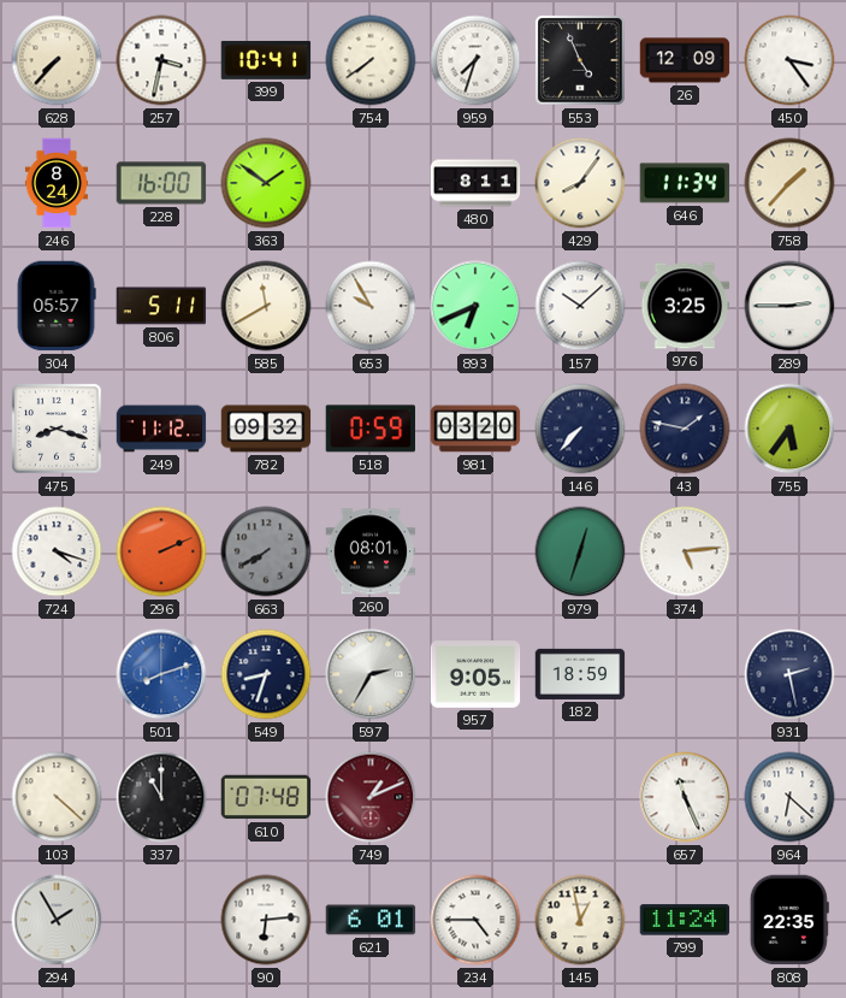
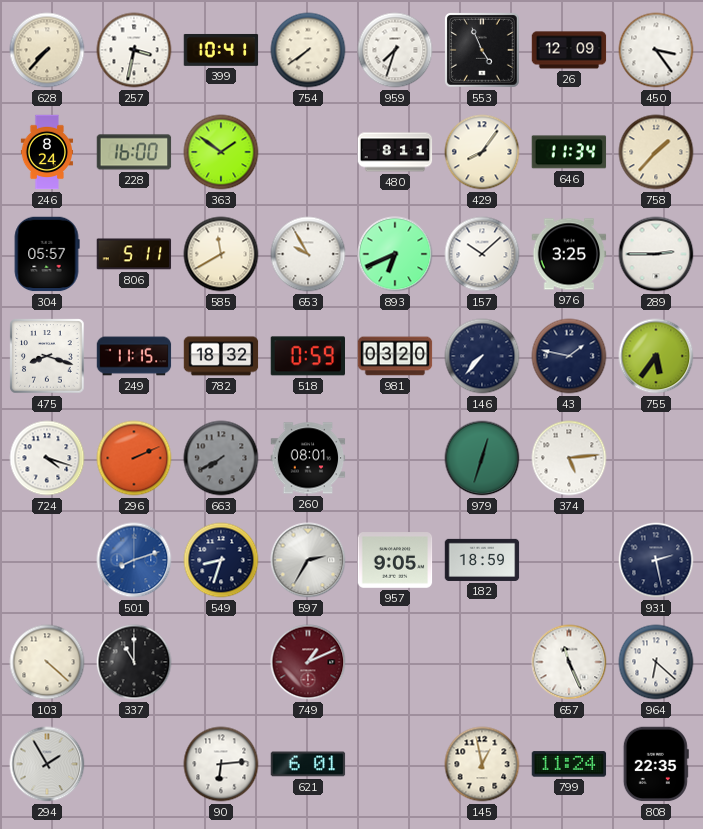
249: 11:12 -> 11:15 (134, 356)
782: 09:32 -> 18:32 (221, 356)
610: 07:48 -> none (266, 797)
234: 4:45 -> none (475, 920)
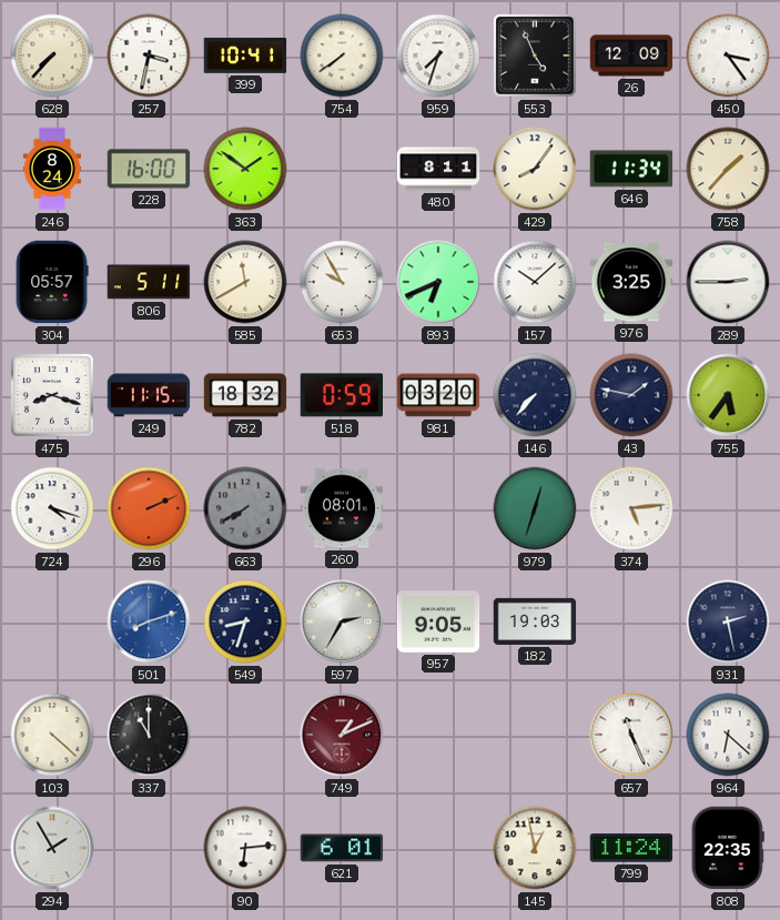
182: 18:59 -> 19:03 (535, 621)
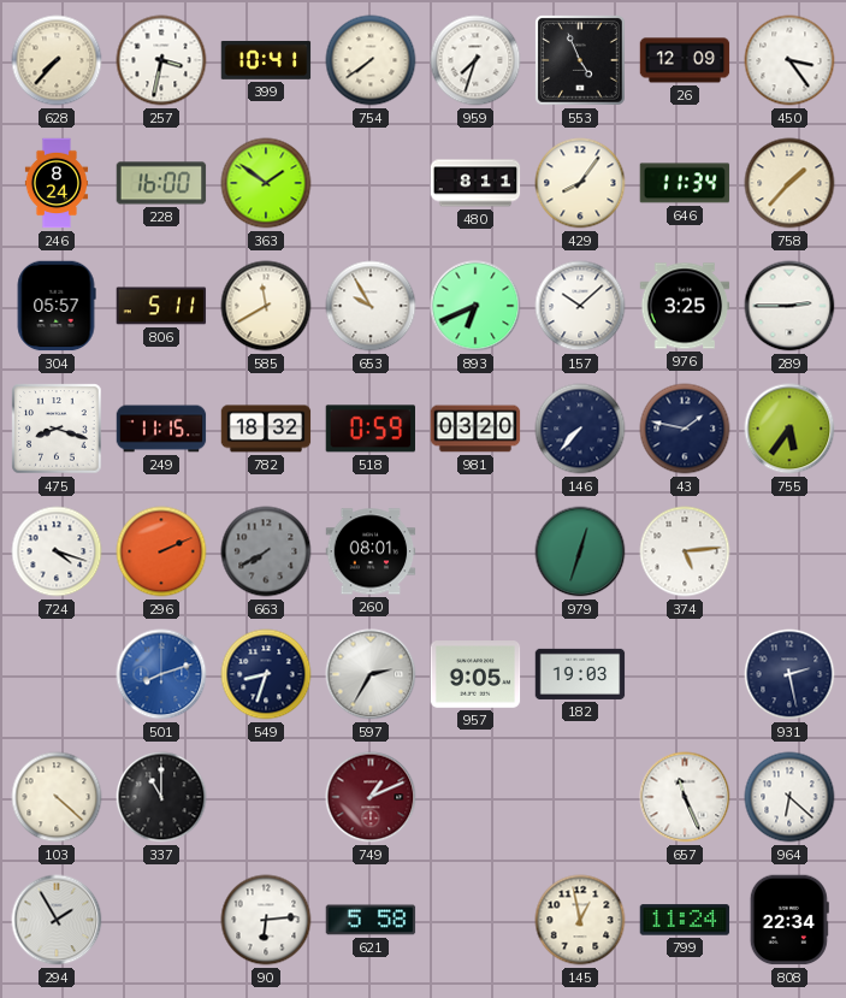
621: 6:01 -> 5:58 (371, 920)
808: 22:35 -> 22:34 (789, 920)
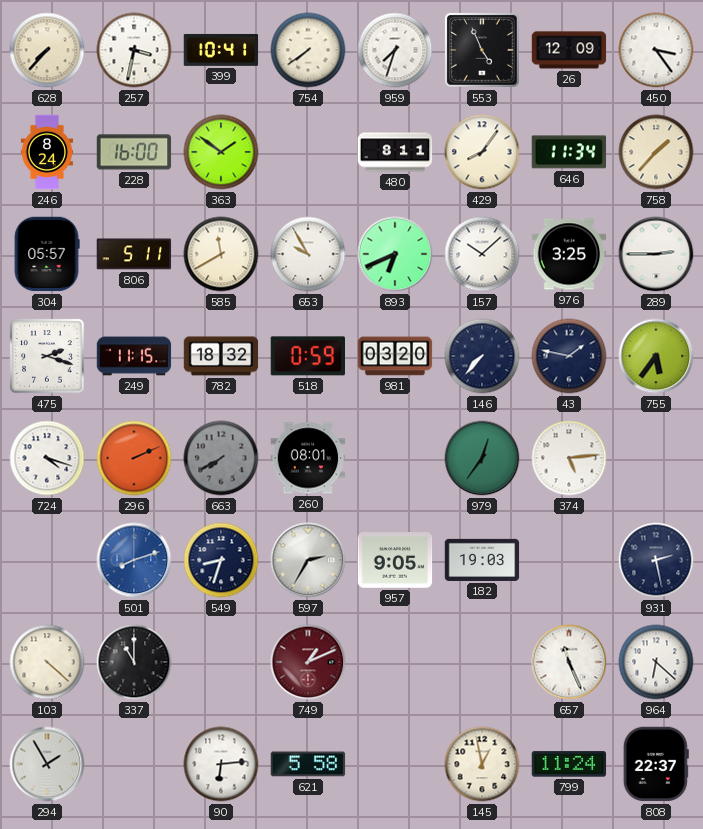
475: 8:18 -> 2:18 (47, 356)
979: 12:33 -> 12:36 (482, 458)
808: 22:34 -> 22:37 (656, 764)
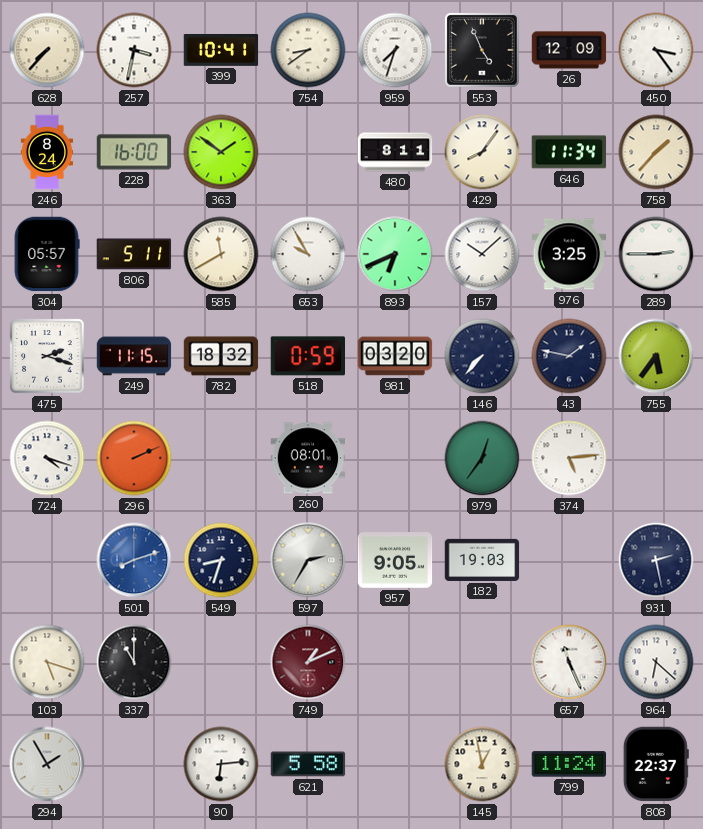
754: 7:39 -> 8:39 (308, 50)
663: 7:40 -> none (221, 458)
103: 4:22 -> 5:18 (47, 662)
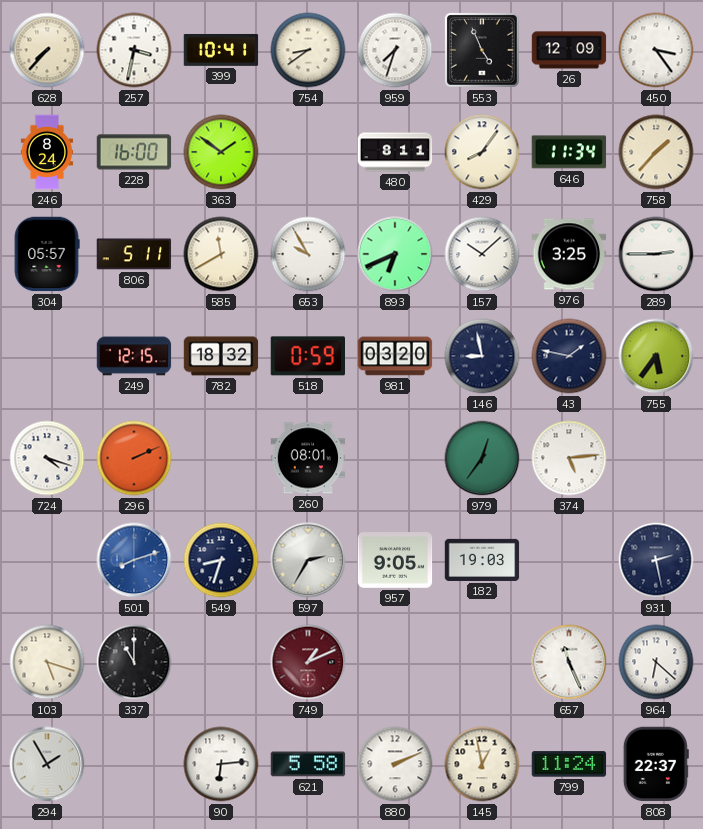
475: 2:18 -> none (47, 356)
249: 11:15 -> 12:15 (134, 356)
146: 7:37 -> 8:58 (482, 356)
880: none -> 2:11 (395, 764)
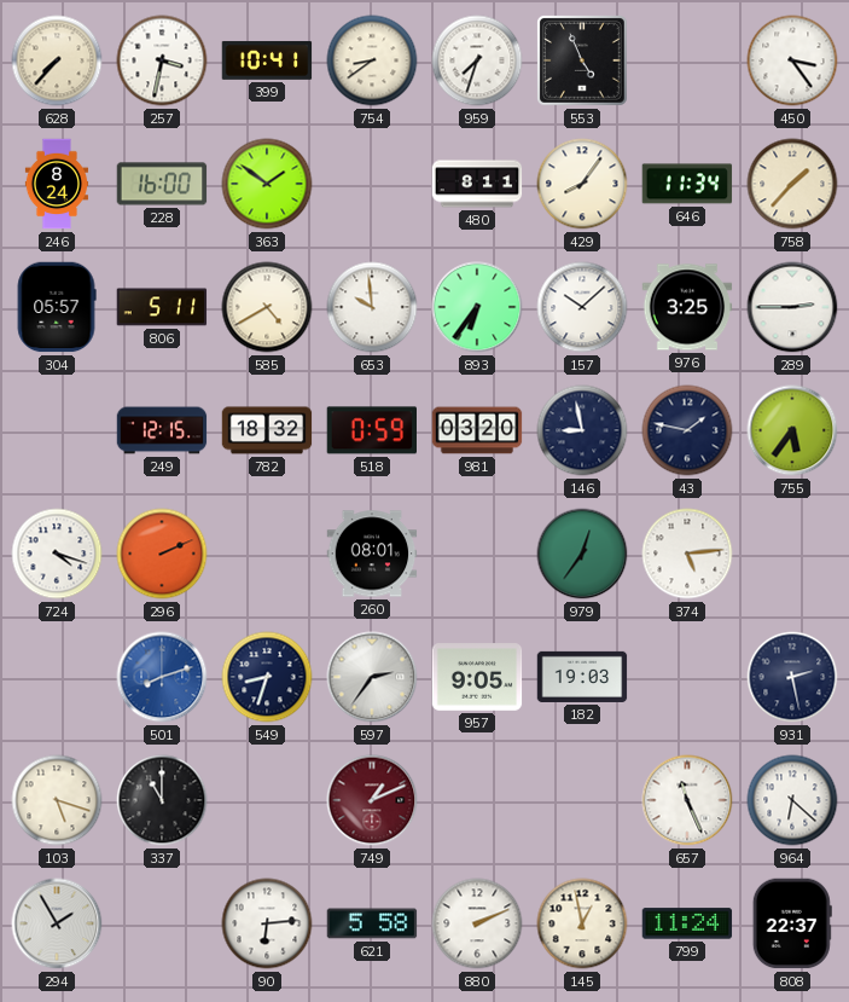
26: 12:09 -> none (569, 50)
585: 11:40 -> 4:40 (267, 307)
653: 9:55 -> 9:59 (372, 307)
893: 6:41 -> 6:36 (477, 307)
597: 2:35 -> 2:36 (372, 677)
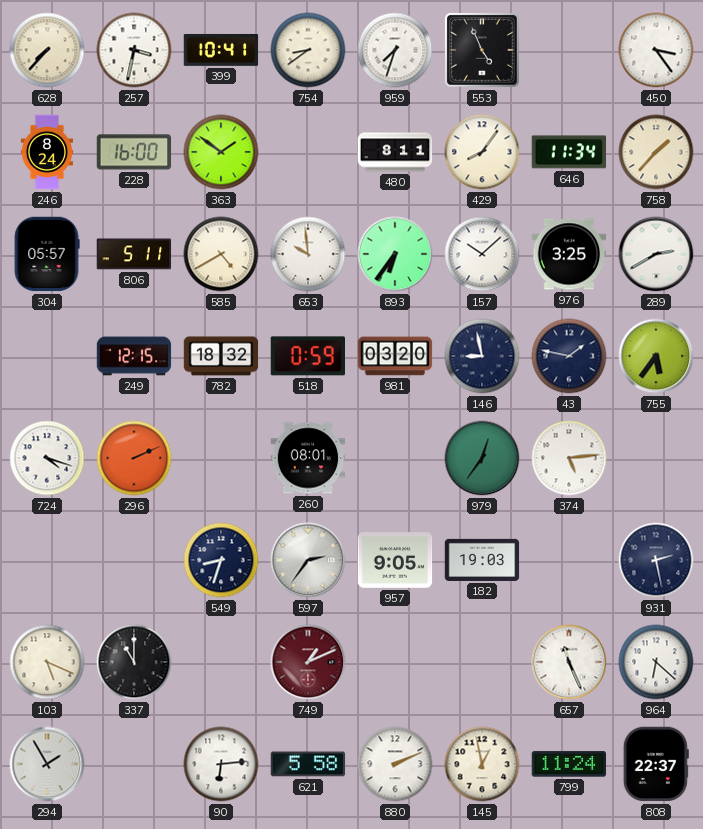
289: 2:45 -> 2:40 (656, 254)
501: 8:12 -> none (162, 677)
103: 5:18 -> 5:19 (47, 662)
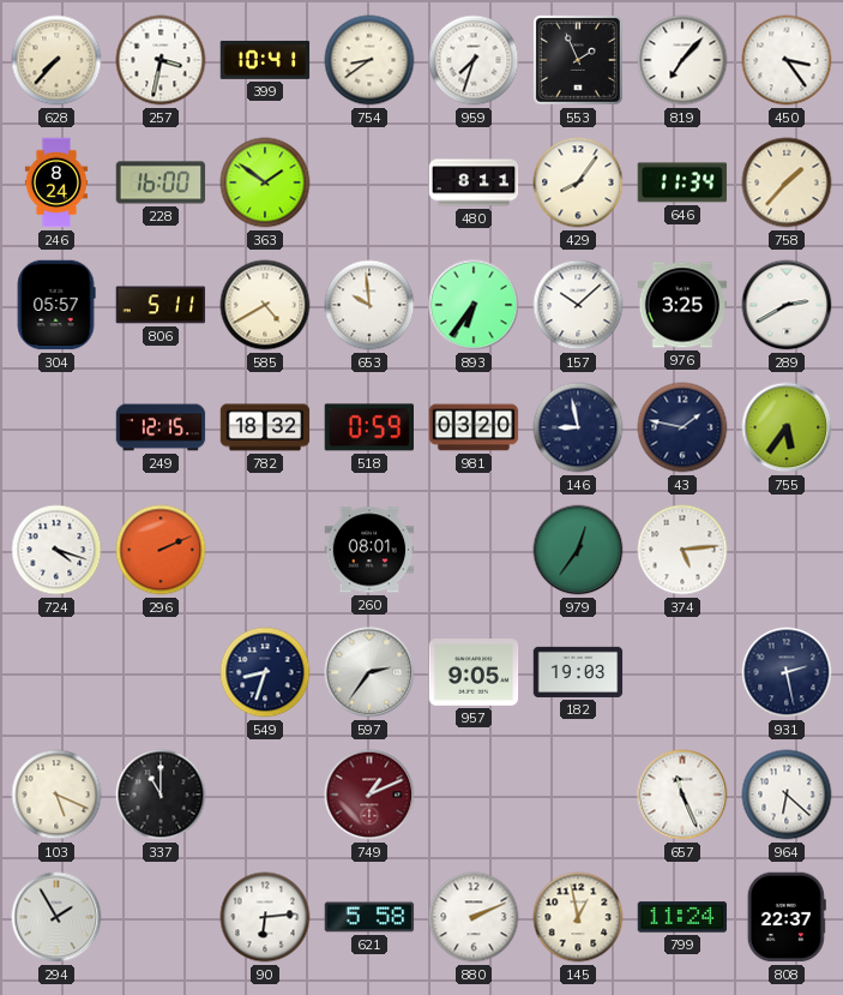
553: 4:56 -> 1:56 (579, 61)
819: none -> 7:07 (682, 60)
